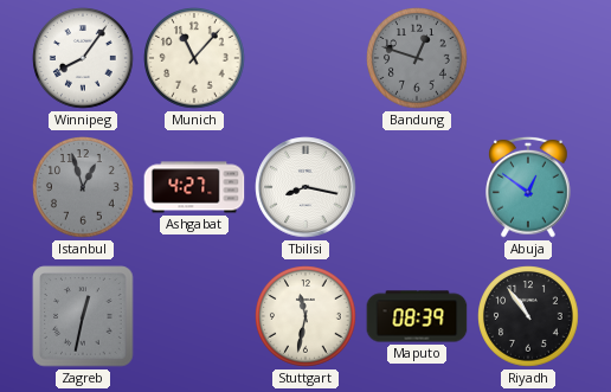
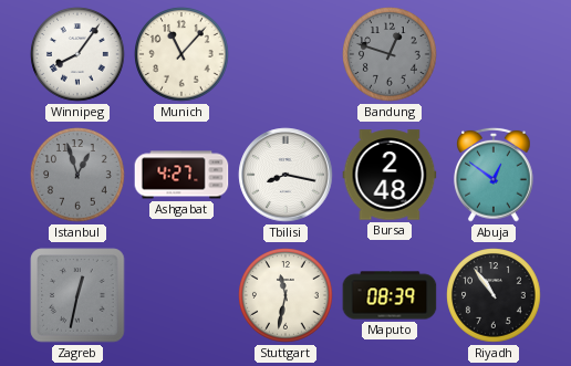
Bursa: none -> 2:48 (390, 175)
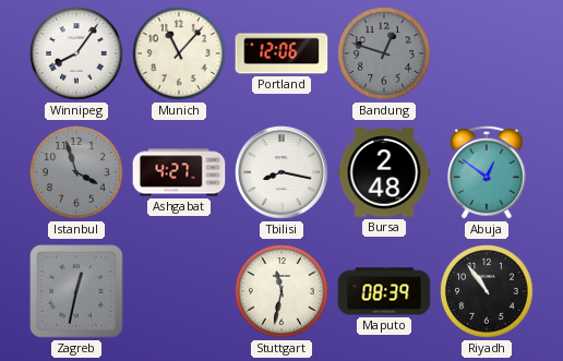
Portland: none -> 12:06 (281, 53)
Istanbul: 12:57 -> 3:57 (76, 172)
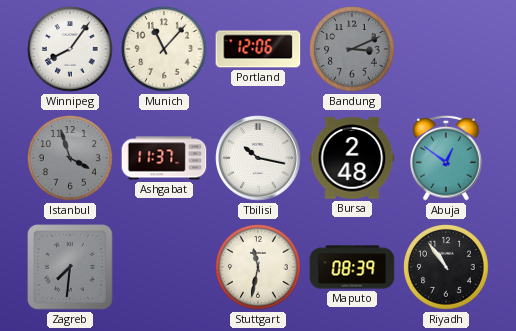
Bandung: 12:48 -> 3:11 (352, 49)
Ashgabat: 4:27 -> 11:37 (164, 158)
Tbilisi: 8:17 -> 10:17 (258, 158)
Zagreb: 12:32 -> 7:31 (70, 267)
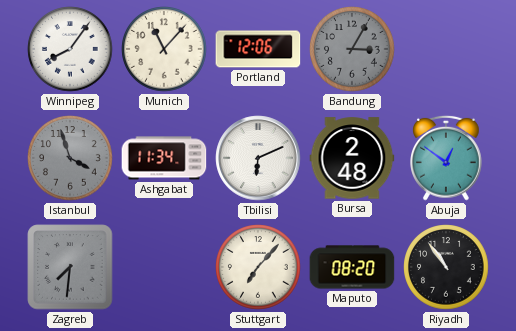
Bandung: 3:11 -> 3:05 (352, 49)
Ashgabat: 11:37 -> 11:34 (164, 158)
Tbilisi: 10:17 -> 6:11 (258, 158)
Stuttgart: 11:32 -> 7:07 (258, 267)
Maputo: 08:39 -> 08:20 (352, 267)
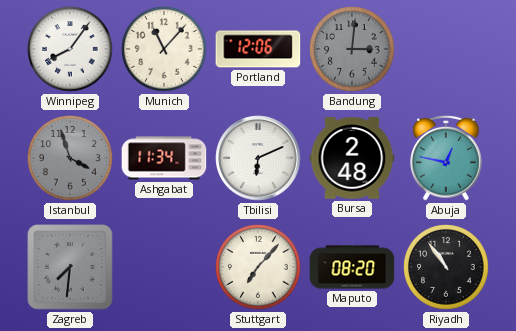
Bandung: 3:05 -> 3:01 (352, 49)
Abuja: 12:51 -> 12:47 (447, 158)
